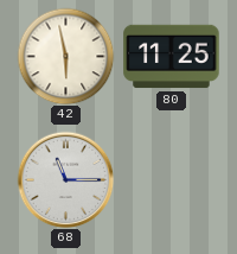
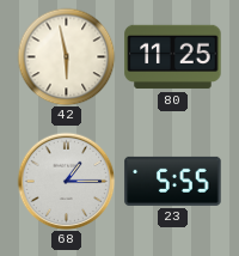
68: 11:15 -> 1:15 (66, 181)
23: none -> 5:55 (173, 181)
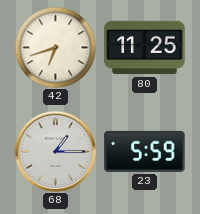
42: 5:58 -> 6:42 (55, 47)
23: 5:55 -> 5:59 (145, 151)
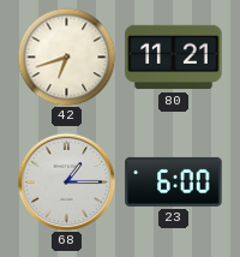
80: 11:25 -> 11:21 (174, 58)
23: 5:59 -> 6:00 (174, 181)
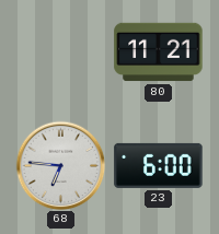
42: 6:42 -> none (66, 56)
68: 1:15 -> 6:46 (60, 165)
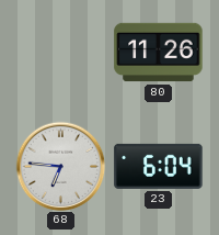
80: 11:21 -> 11:26 (159, 53)
23: 6:00 -> 6:04 (159, 166)
